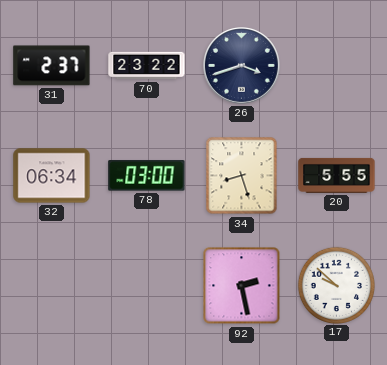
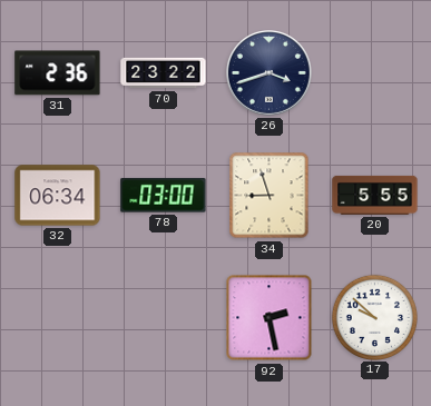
31: 2:37 -> 2:36 (58, 73)
34: 8:27 -> 8:57 (270, 196)
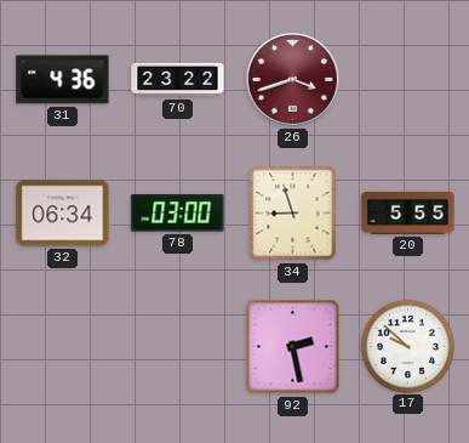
31: 2:36 -> 4:36 (63, 80)
26 dial: navy -> burgundy (293, 80)
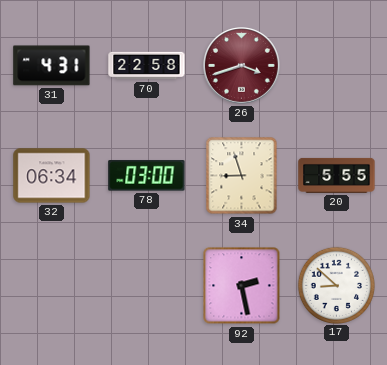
31: 4:36 -> 4:31 (52, 66)
70: 23:22 -> 22:58 (147, 66)
17: 9:52 -> 8:52 (336, 285)
